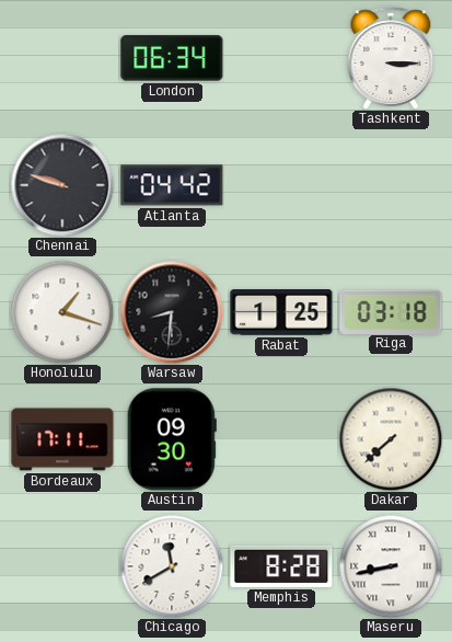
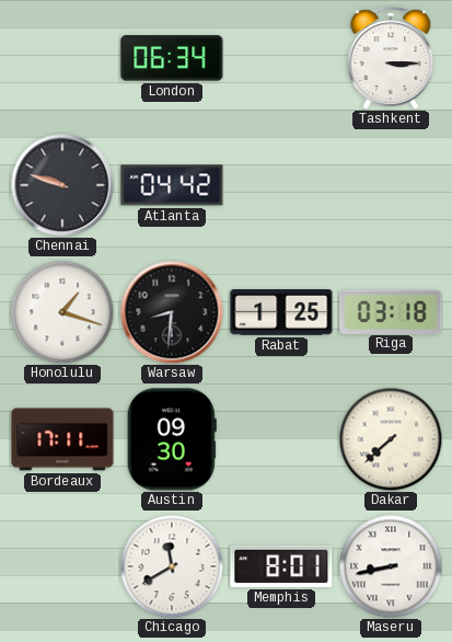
Memphis: 8:28 -> 8:01 (281, 566)
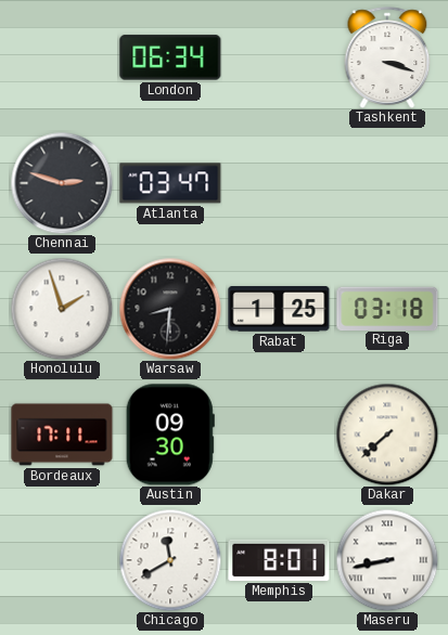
Tashkent: 3:15 -> 3:18 (387, 57)
Chennai: 9:48 -> 2:48 (62, 183)
Atlanta: 04:42 -> 03:47 (170, 183)
Honolulu: 1:18 -> 1:57 (62, 309)
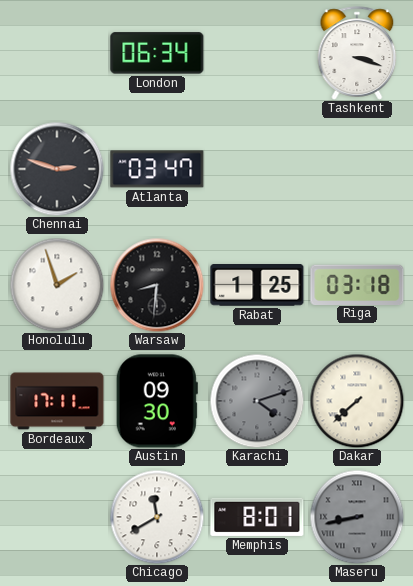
Karachi: none -> 4:12 (257, 401)
Maseru dial: white -> grey (357, 517)
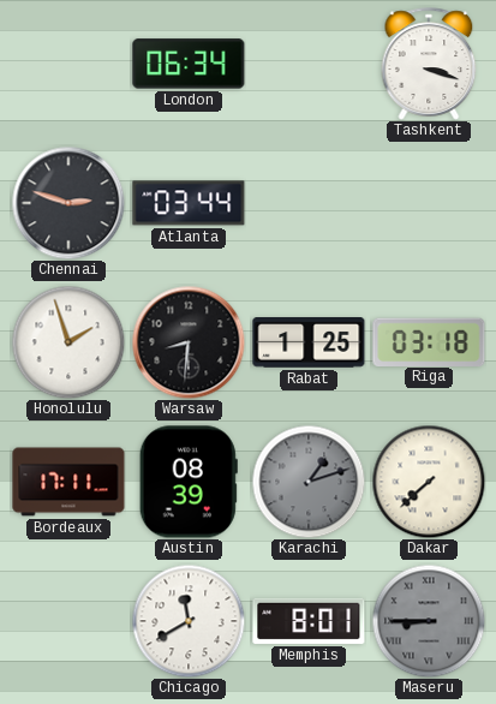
Atlanta: 03:47 -> 03:44 (189, 203)
Austin: 09:30 -> 08:39 (189, 482)
Karachi: 4:12 -> 1:12 (309, 482)
Maseru: 8:43 -> 8:45 (429, 621)
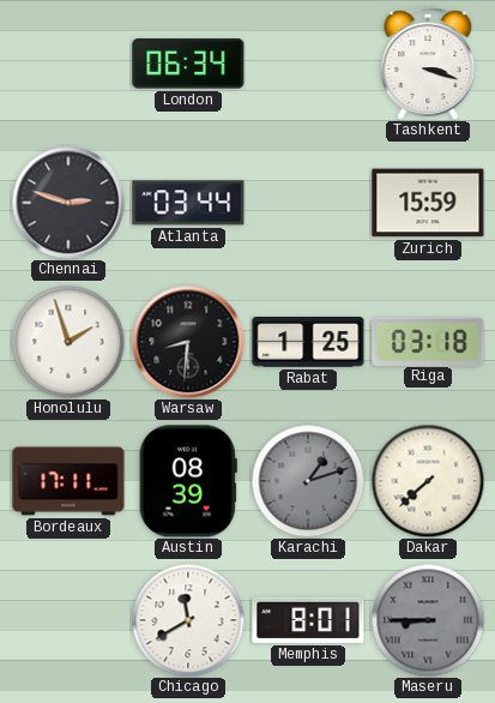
Zurich: none -> 15:59 (428, 203)
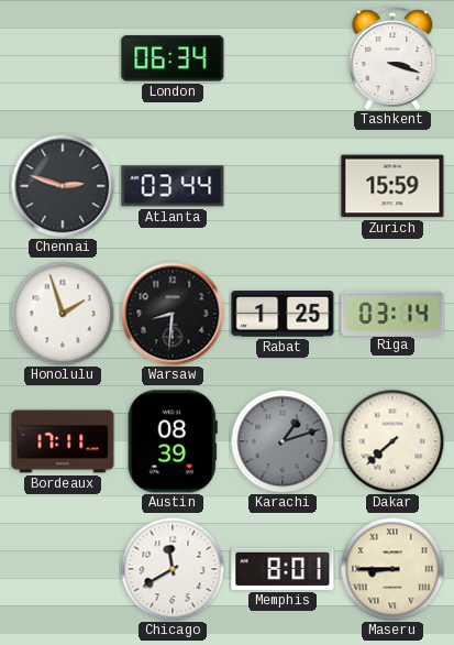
Riga: 03:18 -> 03:14 (392, 313)
Maseru dial: grey -> cream (392, 569)
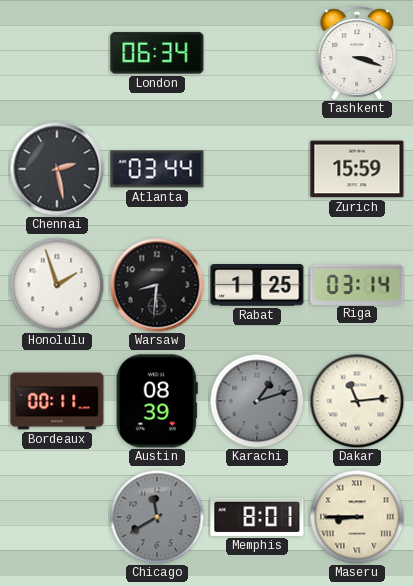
Chennai: 2:48 -> 2:28 (57, 169)
Bordeaux: 17:11 -> 00:11 (57, 401)
Dakar: 7:38 -> 11:14 (357, 401)
Chicago dial: white -> grey (157, 517)
